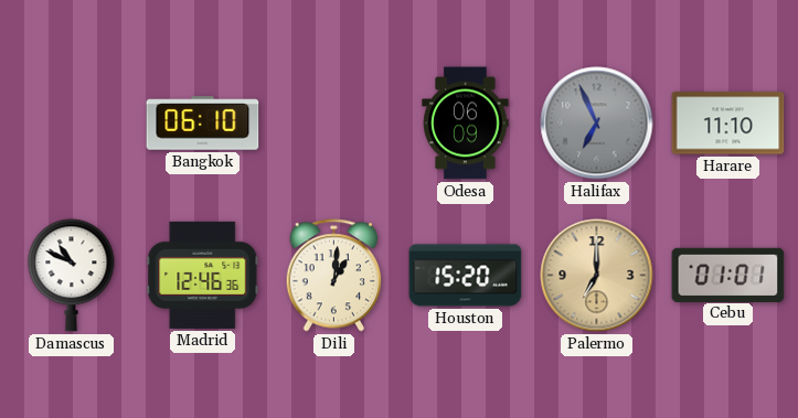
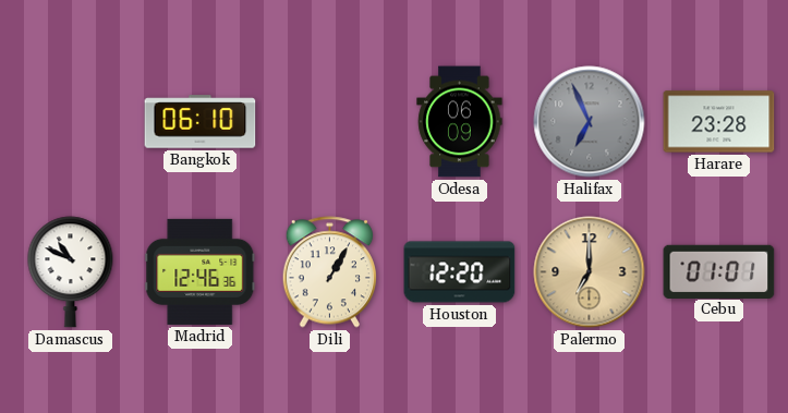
Harare: 11:10 -> 23:28 (719, 122)
Dili: 1:01 -> 1:05 (330, 272)
Houston: 15:20 -> 12:20 (460, 272)
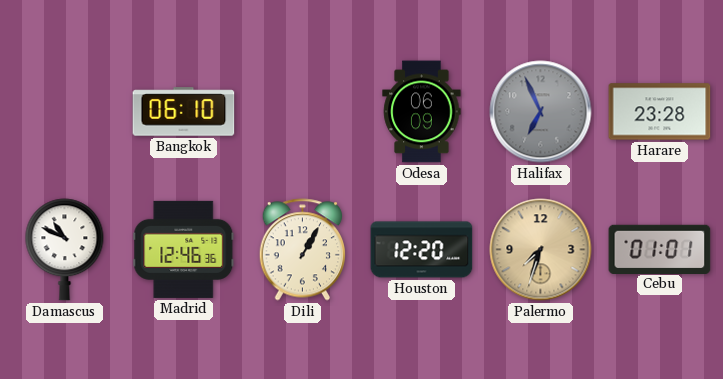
Palermo: 7:00 -> 7:33 (541, 250)
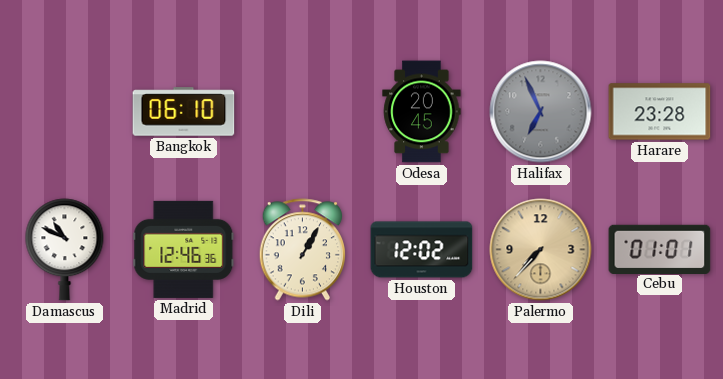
Odesa: 06:09 -> 20:45 (422, 112)
Houston: 12:20 -> 12:02 (422, 250)
Palermo: 7:33 -> 7:37 (541, 250)
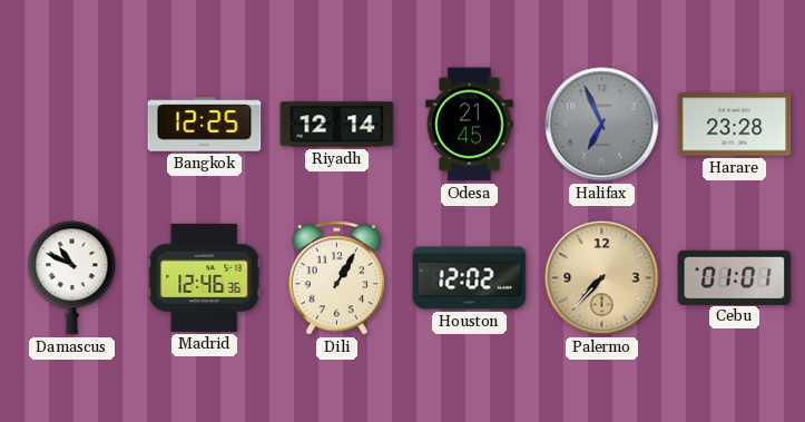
Bangkok: 06:10 -> 12:25 (205, 125)
Riyadh: none -> 12:14 (337, 125)
Odesa: 20:45 -> 21:45 (470, 125)
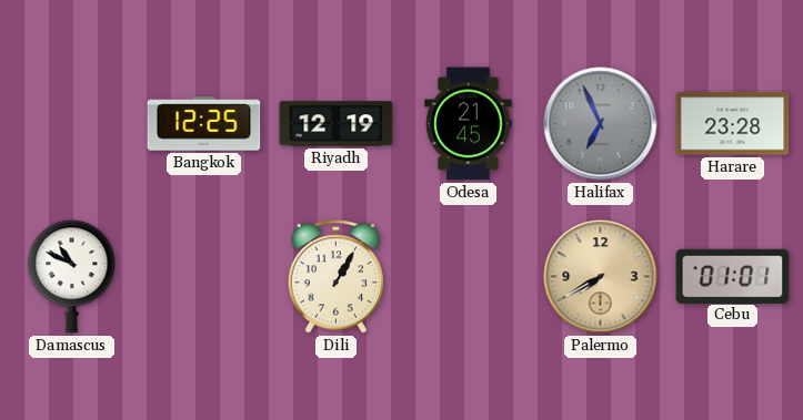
Riyadh: 12:14 -> 12:19 (337, 124)
Madrid: 12:46 -> none (205, 277)
Houston: 12:02 -> none (470, 278)
Palermo: 7:37 -> 7:40 (601, 277)
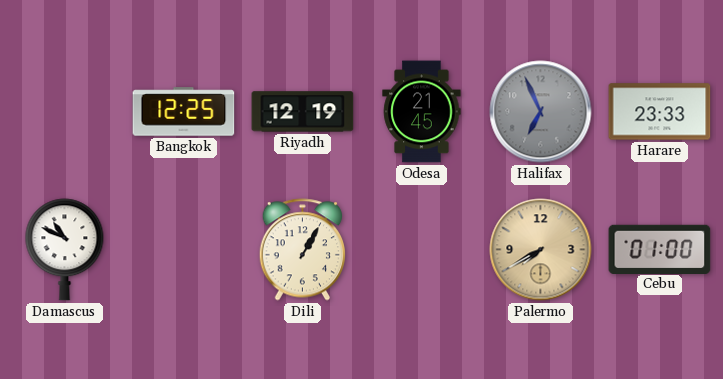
Harare: 23:28 -> 23:33 (660, 112)
Cebu: 01:01 -> 01:00 (660, 249)
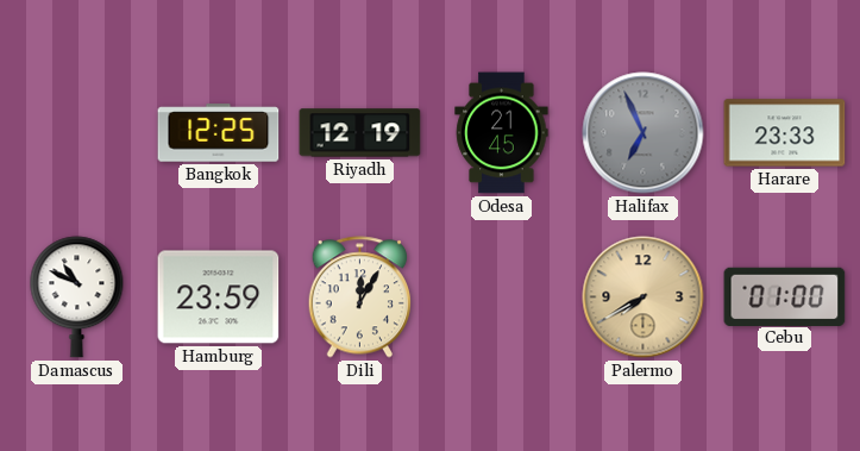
Hamburg: none -> 23:59 (219, 297)
Dili: 1:05 -> 12:05 (360, 297)
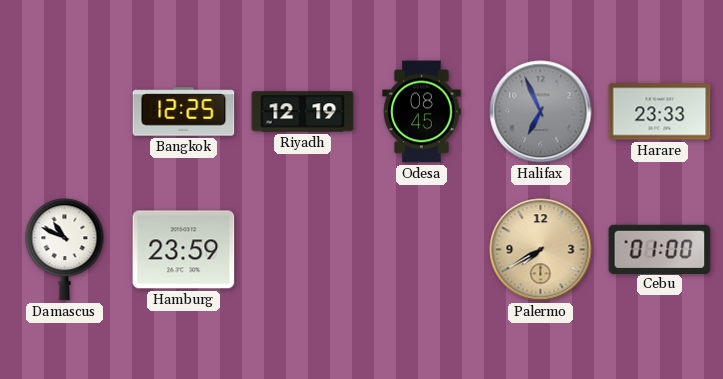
Odesa: 21:45 -> 08:45 (422, 112)
Dili: 12:05 -> none (360, 297)
